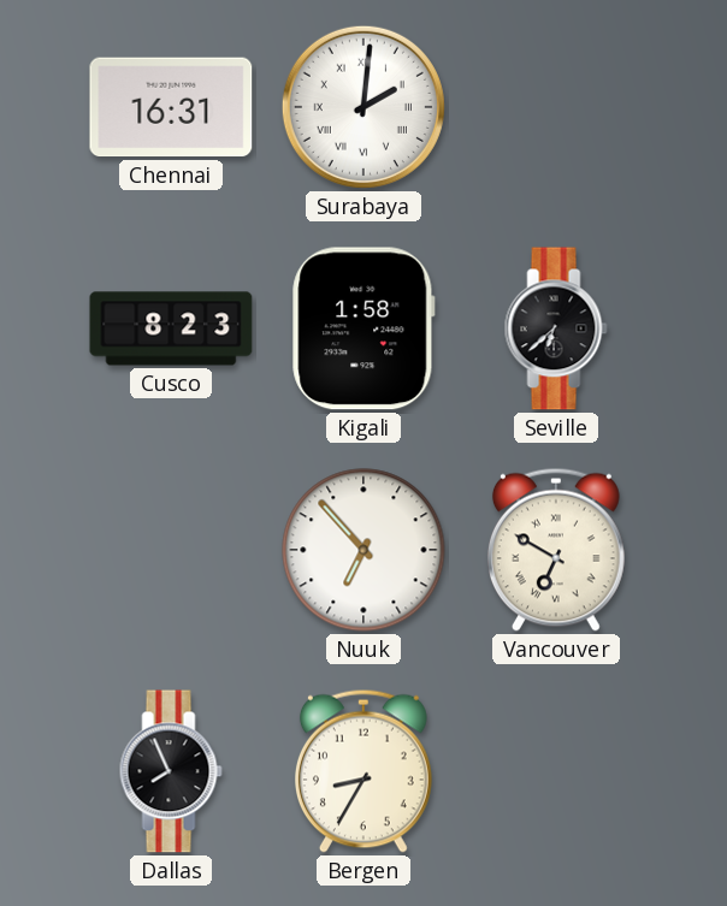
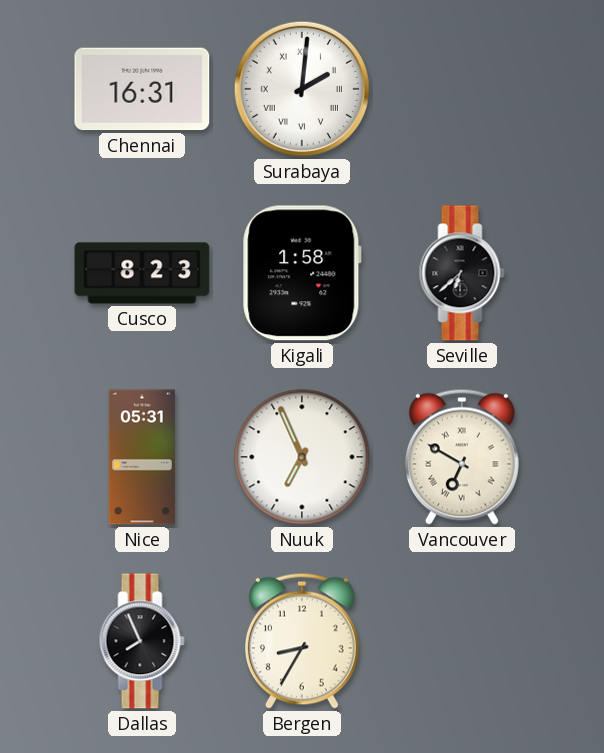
Nice: none -> 05:31 (142, 457)
Nuuk: 6:53 -> 6:56 (302, 457)
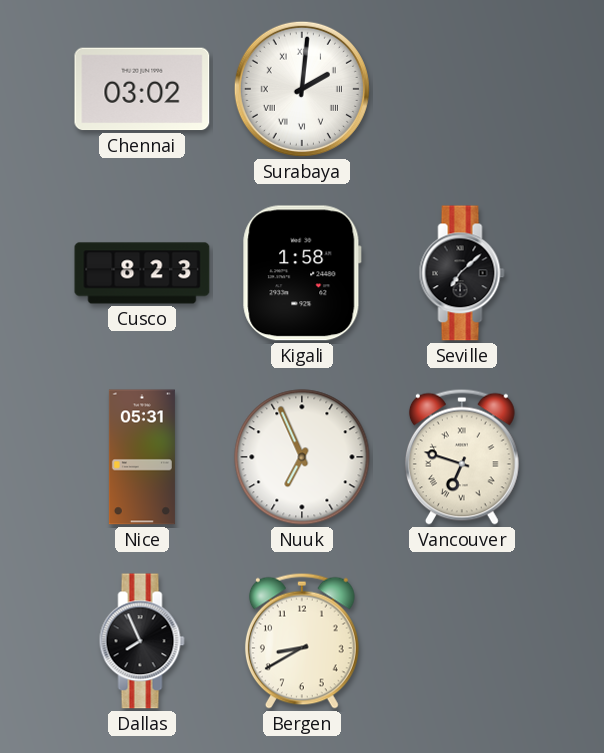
Chennai: 16:31 -> 03:02 (142, 89)
Seville: 6:38 -> 7:08 (462, 273)
Vancouver: 6:50 -> 6:48 (462, 457)
Bergen: 8:35 -> 8:40 (302, 641)
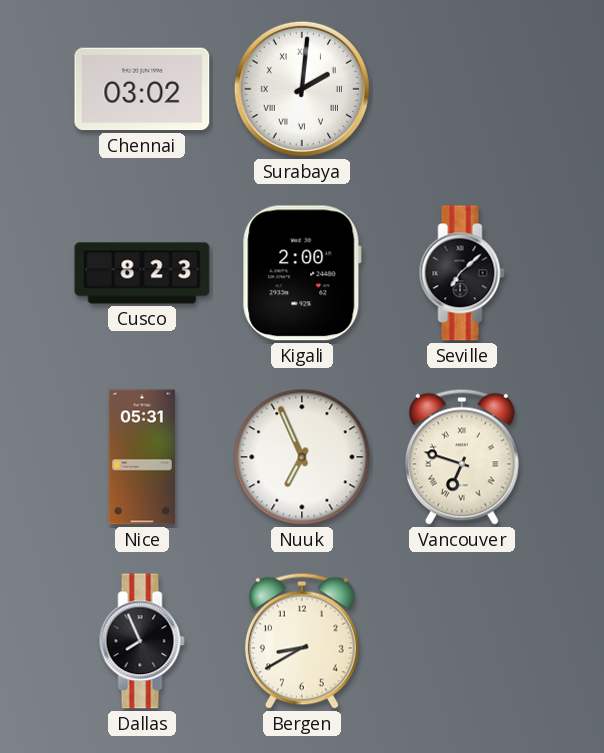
Kigali: 1:58 -> 2:00 (302, 273)
